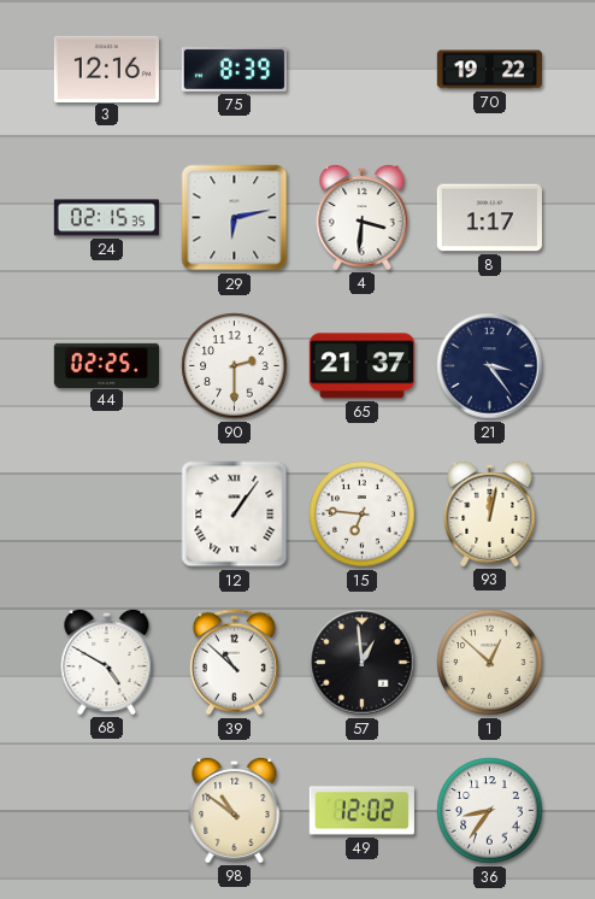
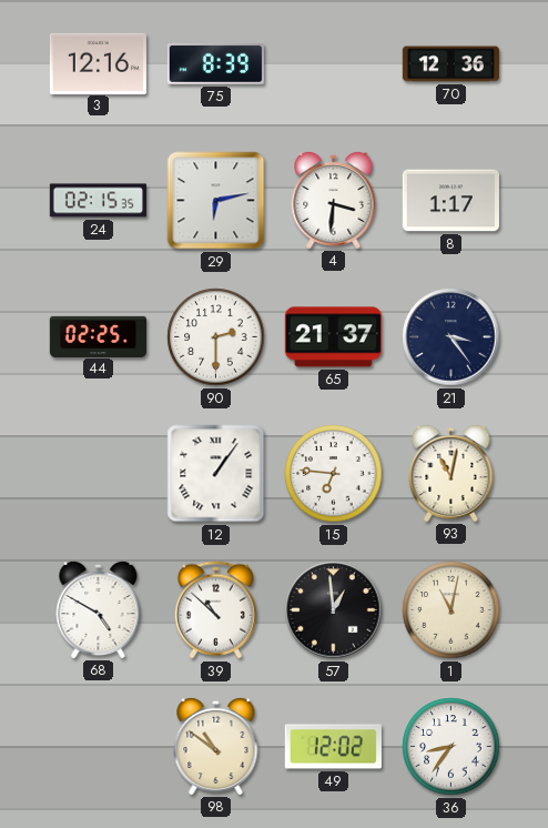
70: 19:22 -> 12:36 (450, 64)
93: 12:02 -> 11:02 (451, 473)
1: 12:52 -> 11:02 (451, 610)
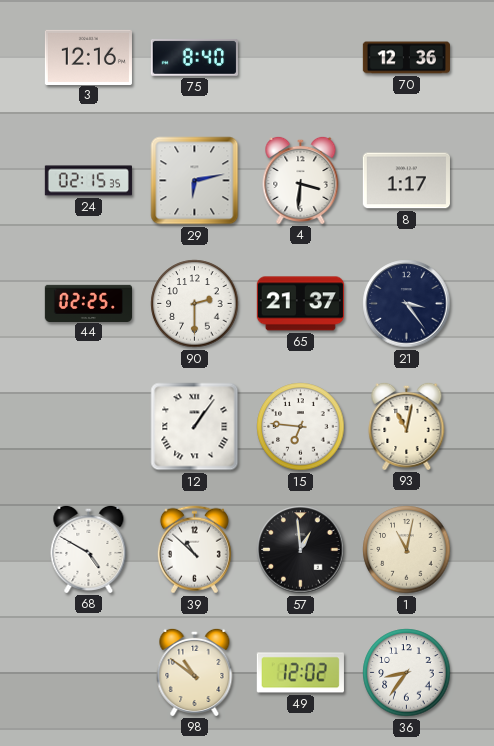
75: 8:39 -> 8:40 (194, 58)
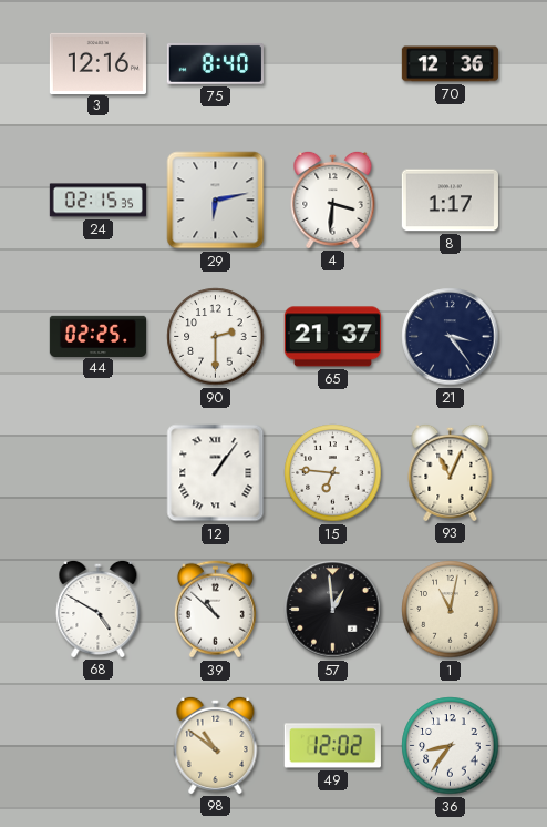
93: 11:02 -> 11:04 (451, 472)
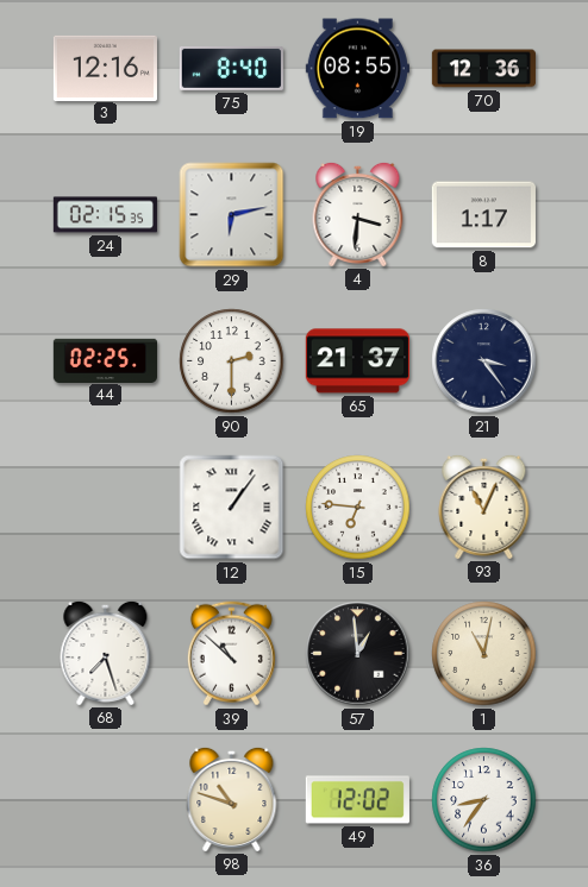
19: none -> 08:55 (357, 69)
68: 4:50 -> 7:27 (106, 653)
98: 10:51 -> 10:48 (232, 799)
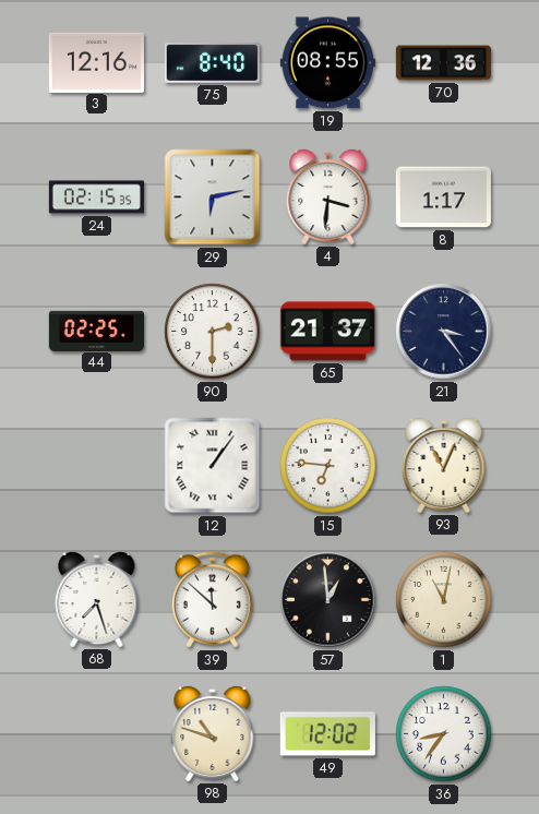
39: 10:52 -> 11:52 (212, 600)
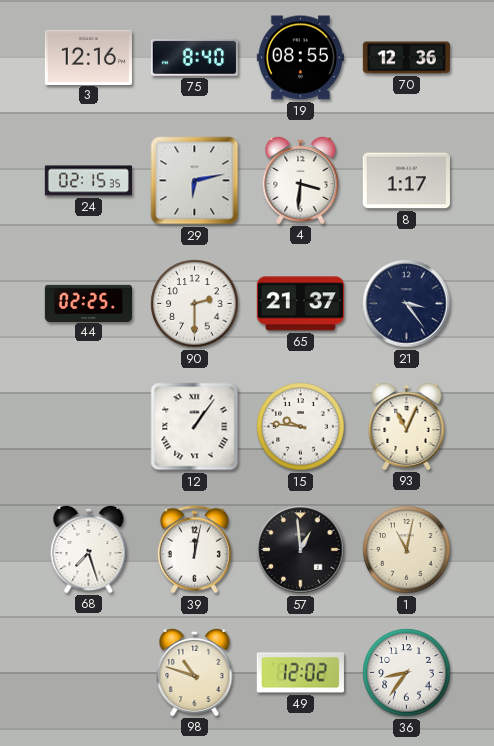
15: 6:46 -> 9:46 (301, 427)
39: 11:52 -> 12:02 (194, 550)
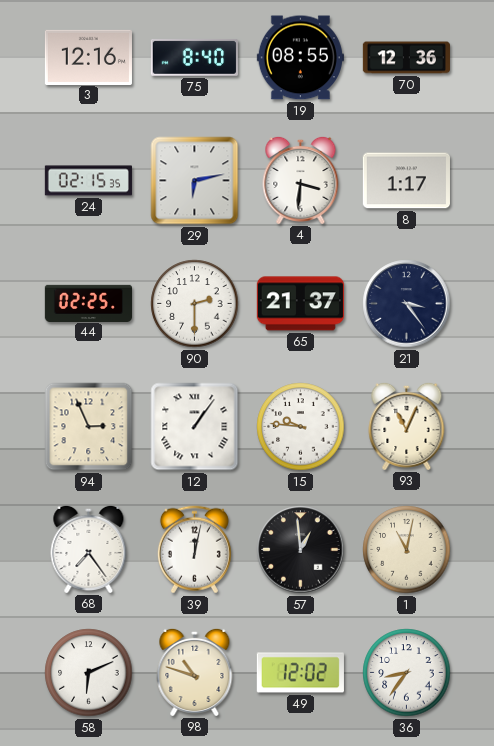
94: none -> 2:56 (89, 427)
68: 7:27 -> 7:24 (89, 549)
58: none -> 6:11 (89, 673)
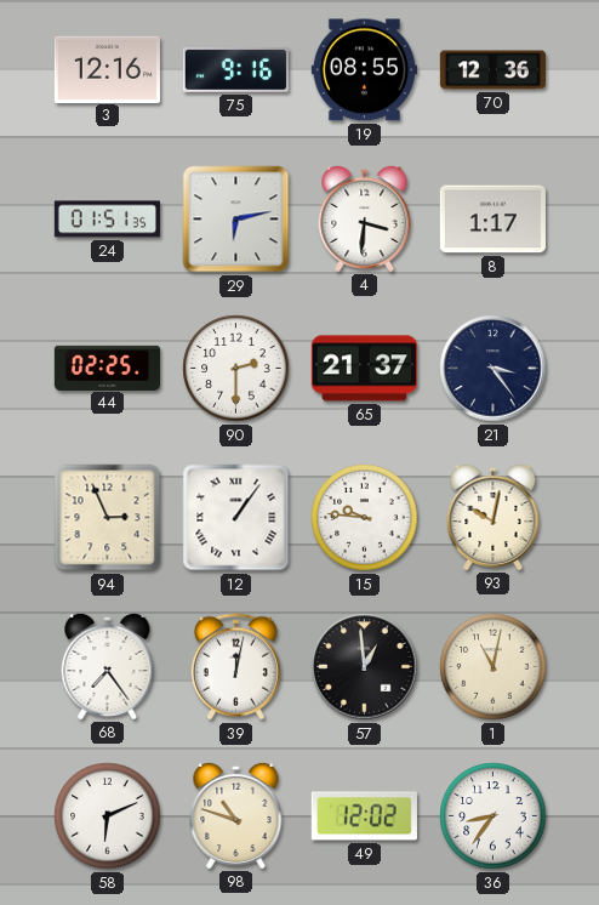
75: 8:40 -> 9:16 (235, 70)
24: 02:15 -> 01:51 (107, 220)
93: 11:04 -> 10:02 (494, 517)
